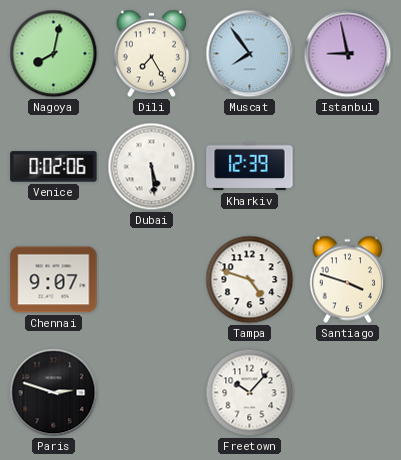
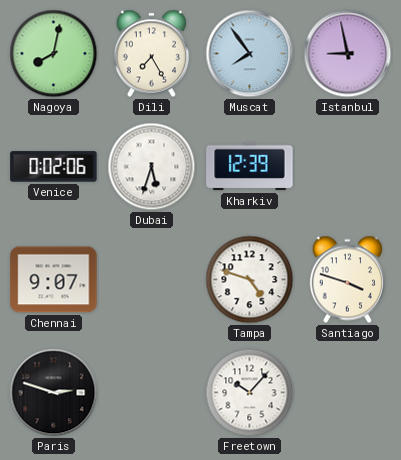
Dubai: 5:29 -> 5:33 (152, 167)
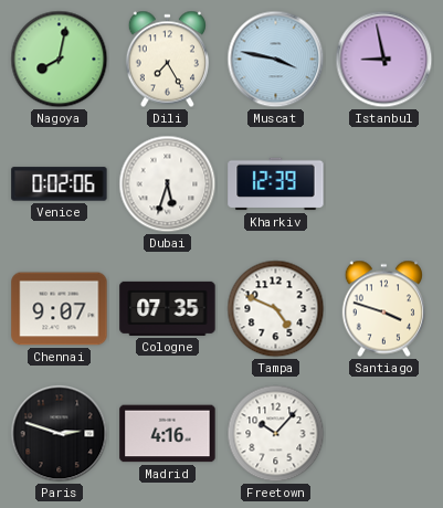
Muscat: 7:54 -> 3:47 (276, 60)
Cologne: none -> 07:35 (168, 308)
Tampa: 4:48 -> 4:49 (276, 309)
Madrid: none -> 4:16 (168, 434)
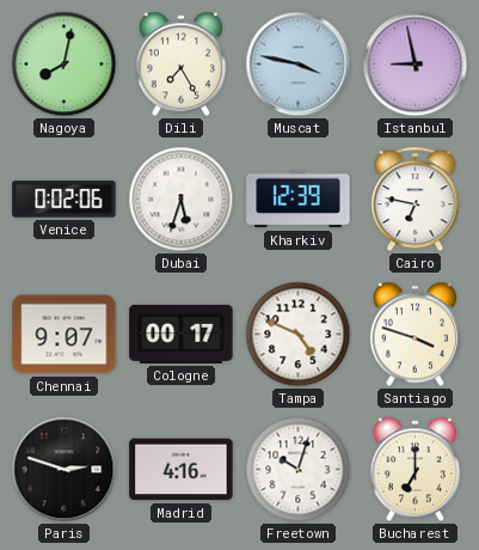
Cairo: none -> 6:47 (416, 200)
Cologne: 07:35 -> 00:17 (182, 334)
Freetown: 10:07 -> 10:03 (299, 470)
Bucharest: none -> 7:00 (414, 470)
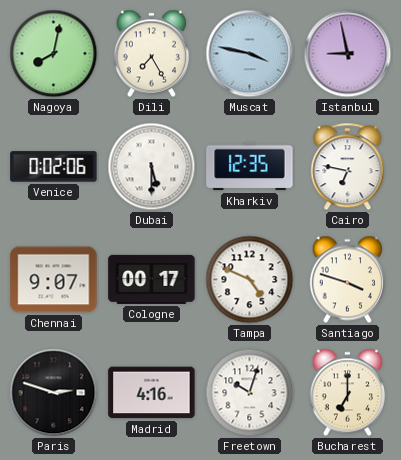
Dubai: 5:33 -> 5:30 (152, 167)
Kharkiv: 12:39 -> 12:35 (250, 167)
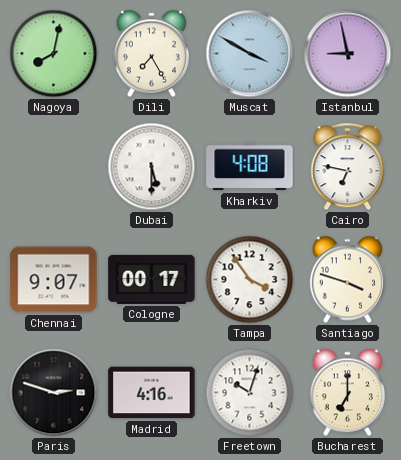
Muscat: 3:47 -> 3:50 (250, 54)
Venice: 0:02 -> none (54, 167)
Kharkiv: 12:35 -> 4:08 (250, 167)
Tampa: 4:49 -> 3:54 (250, 280)
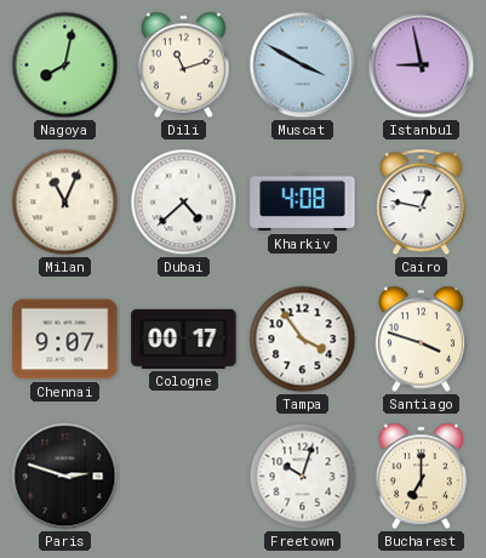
Dili: 7:25 -> 11:12 (183, 66)
Milan: none -> 11:04 (65, 203)
Dubai: 5:30 -> 4:38 (184, 203)
Cairo: 6:47 -> 12:47 (422, 203)
Madrid: 4:16 -> none (152, 393)
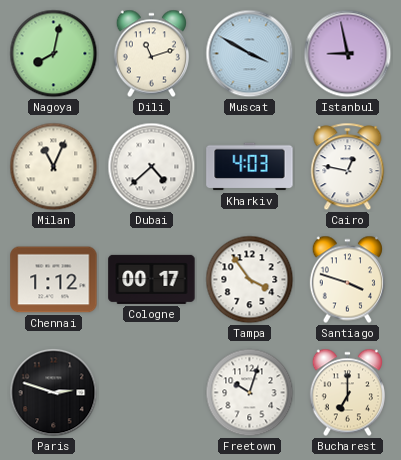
Kharkiv: 4:08 -> 4:03 (250, 167)
Chennai: 9:07 -> 1:12 (54, 280)
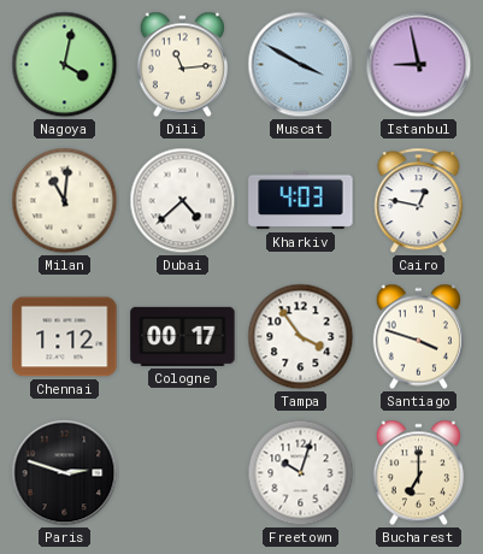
Nagoya: 8:02 -> 4:02 (65, 65)
Dili: 11:12 -> 11:14 (182, 65)
Milan: 11:04 -> 11:01 (65, 201)
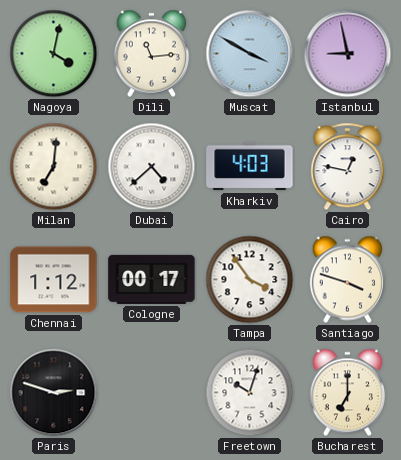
Milan: 11:01 -> 7:01 (54, 167)
